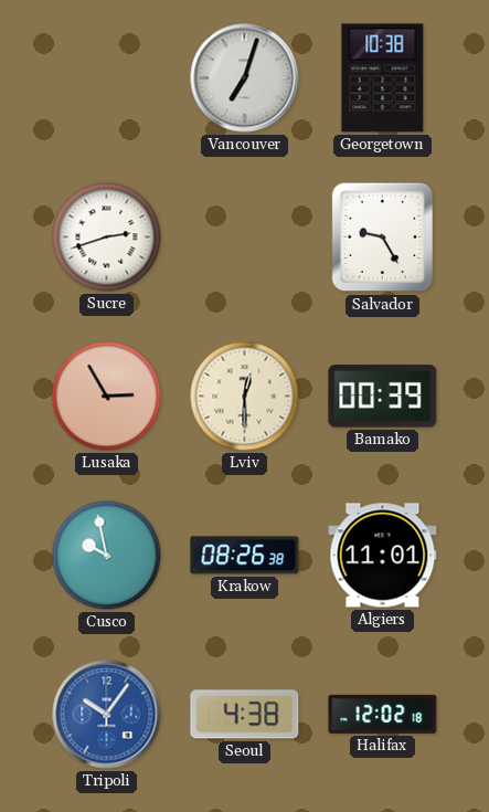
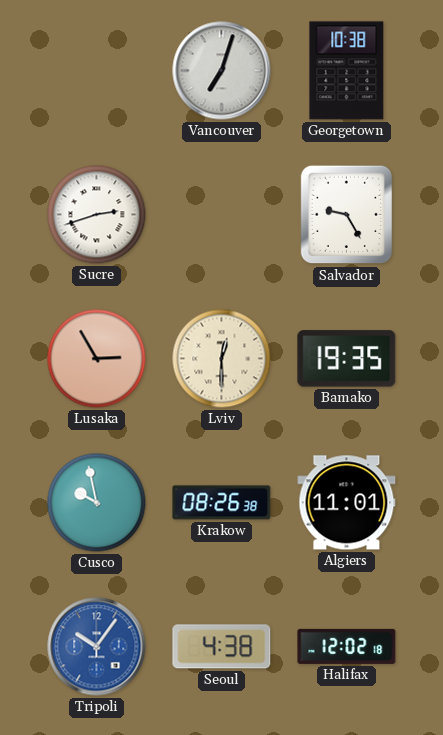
Bamako: 00:39 -> 19:35 (347, 359)
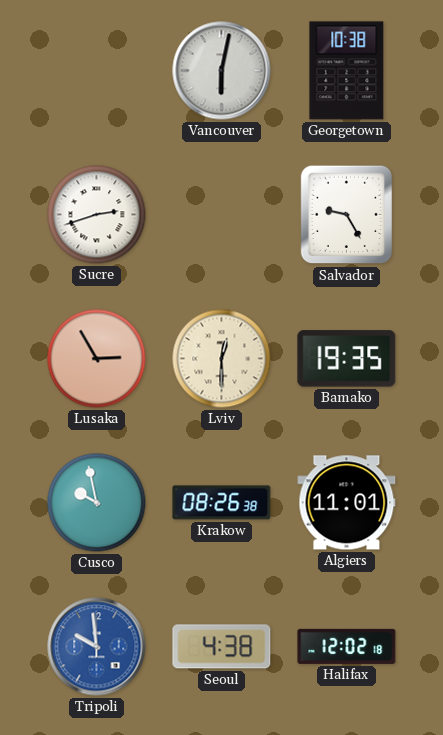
Vancouver: 7:03 -> 6:02 (222, 71)
Tripoli: 10:06 -> 9:59 (97, 647)
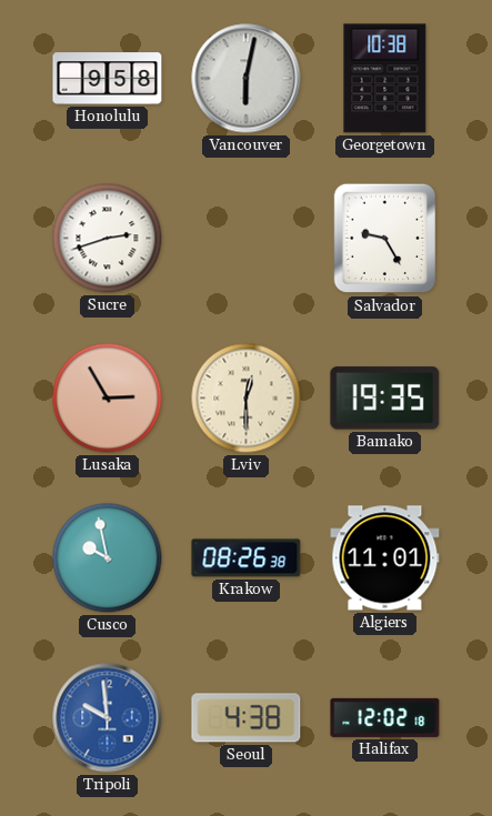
Honolulu: none -> 9:58 (108, 79)
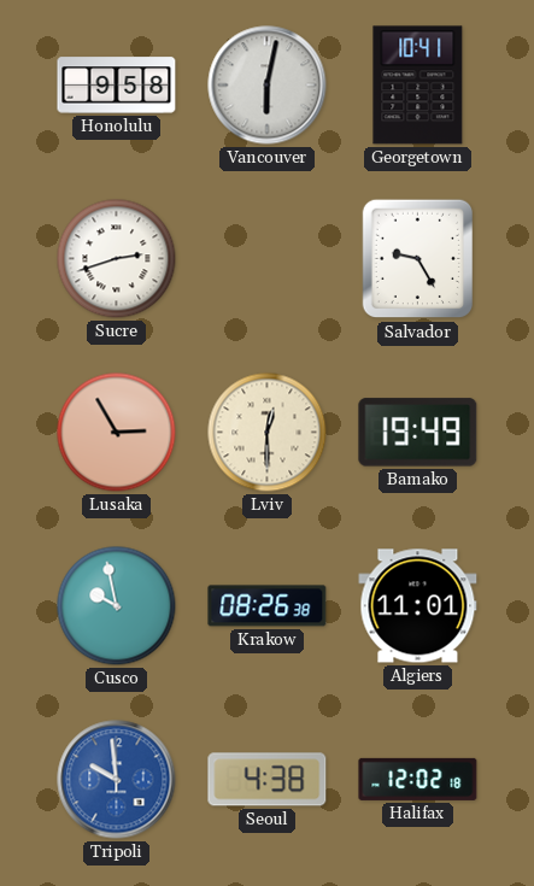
Georgetown: 10:38 -> 10:41 (418, 86)
Bamako: 19:35 -> 19:49 (418, 433)
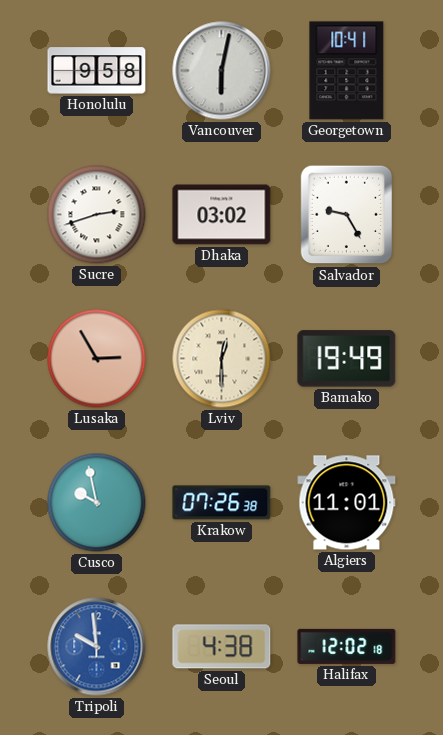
Dhaka: none -> 03:02 (222, 215)
Krakow: 08:26 -> 07:26 (222, 503)
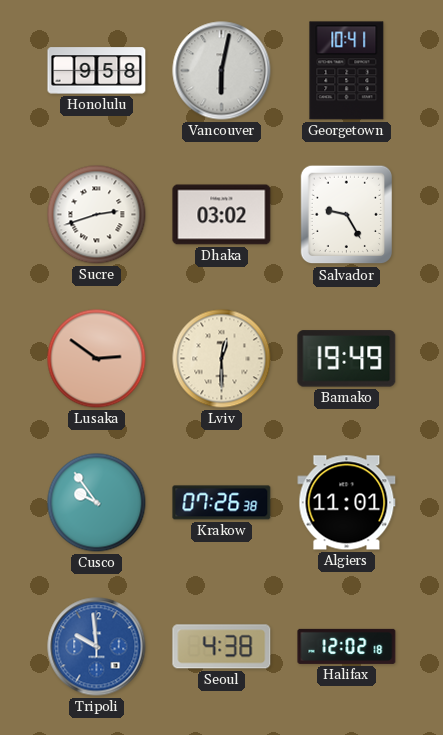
Lusaka: 2:55 -> 2:51 (97, 359)
Cusco: 9:58 -> 9:54 (97, 503)
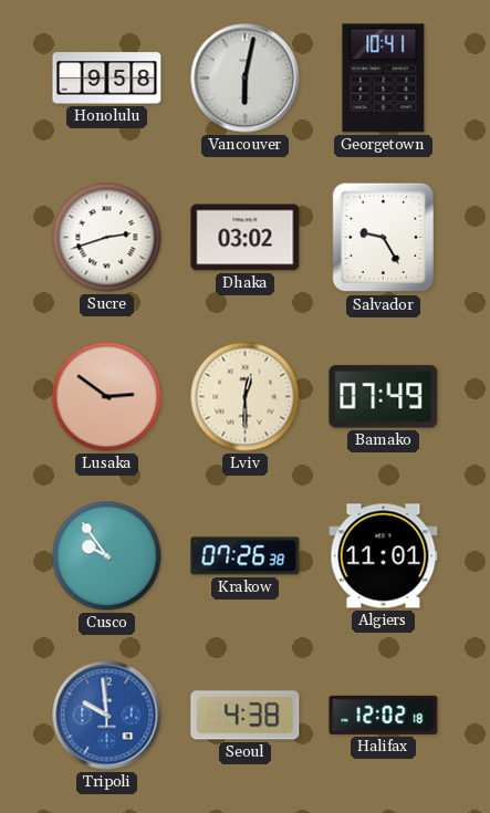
Bamako: 19:49 -> 07:49 (384, 397)
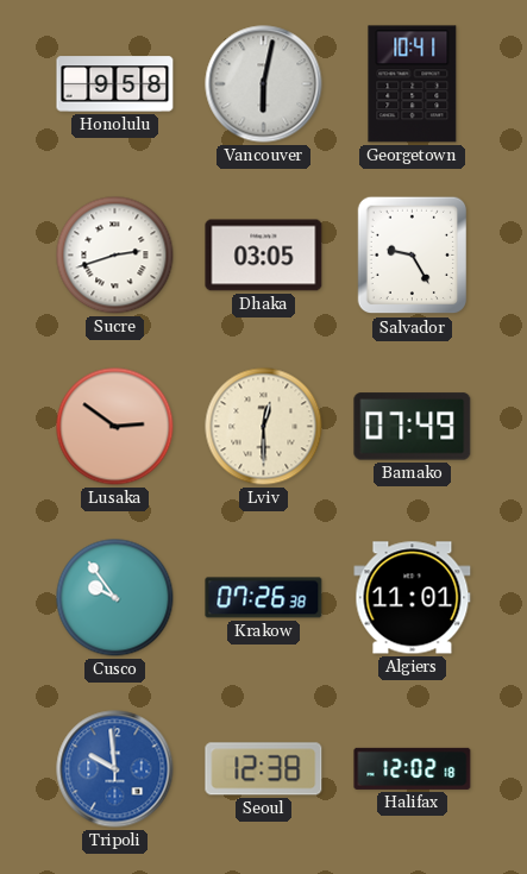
Dhaka: 03:02 -> 03:05 (264, 256)
Seoul: 4:38 -> 12:38 (264, 769)
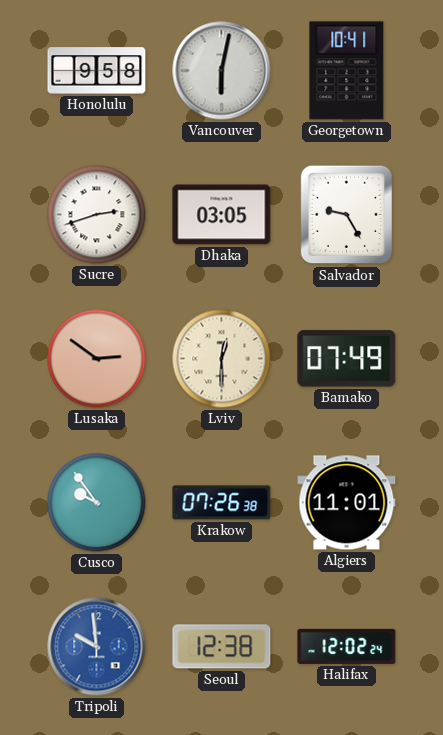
Halifax: 12:02:18 -> 12:02:24 (347, 646)
